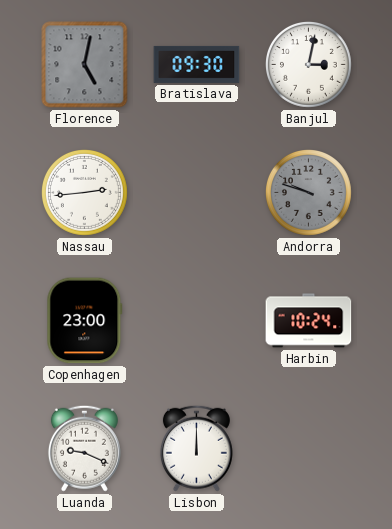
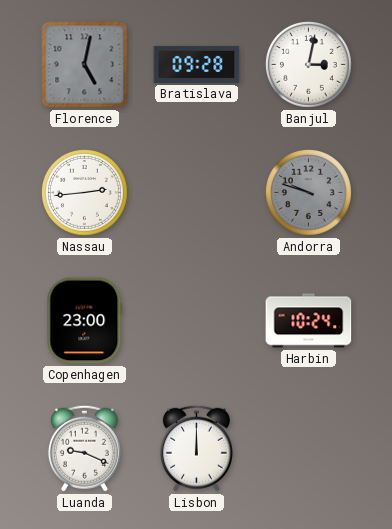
Bratislava: 09:30 -> 09:28 (197, 64)
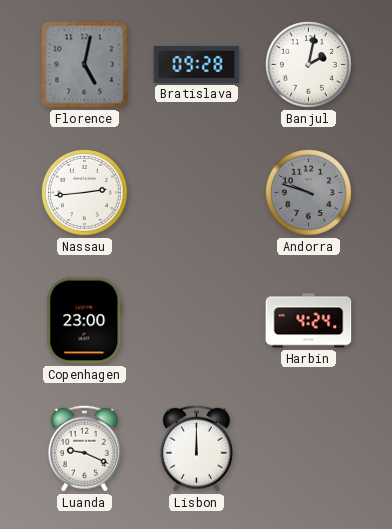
Banjul: 3:02 -> 2:02 (309, 65)
Harbin: 10:24 -> 4:24 (309, 321)
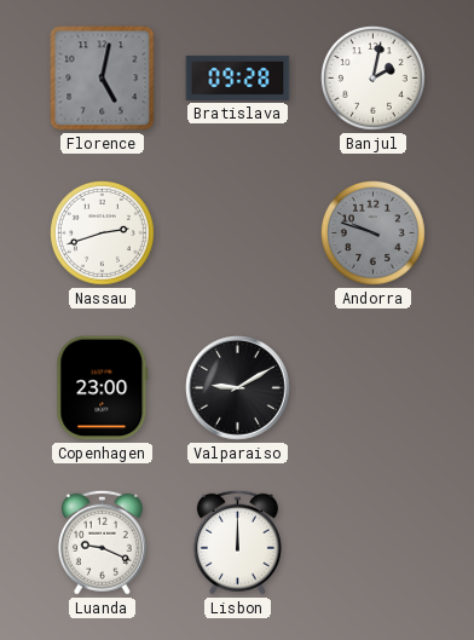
Nassau: 2:44 -> 2:42 (103, 233)
Valparaiso: none -> 9:10 (238, 388)
Harbin: 4:24 -> none (309, 321)
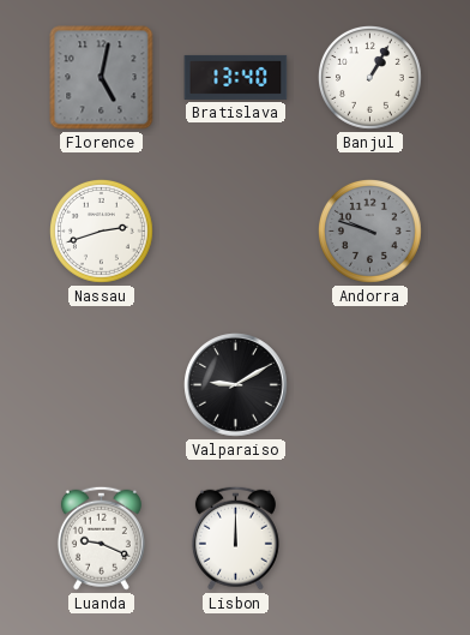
Bratislava: 09:28 -> 13:40 (236, 77)
Banjul: 2:02 -> 1:05 (370, 78)
Copenhagen: 23:00 -> none (103, 388)
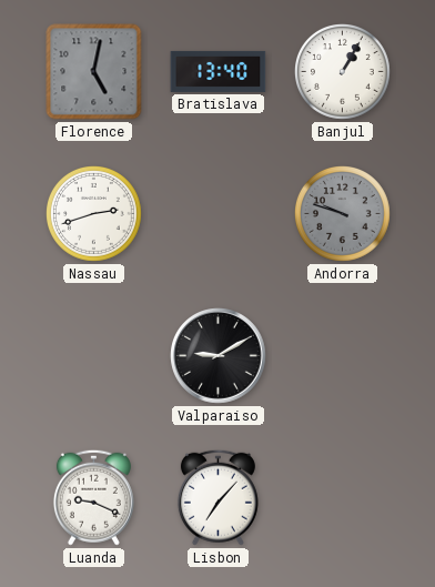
Lisbon: 12:00 -> 7:07 (217, 497)
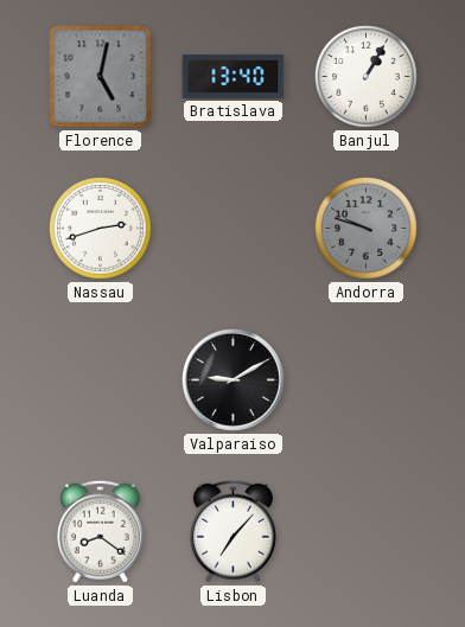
Luanda: 9:19 -> 8:21 (100, 531)
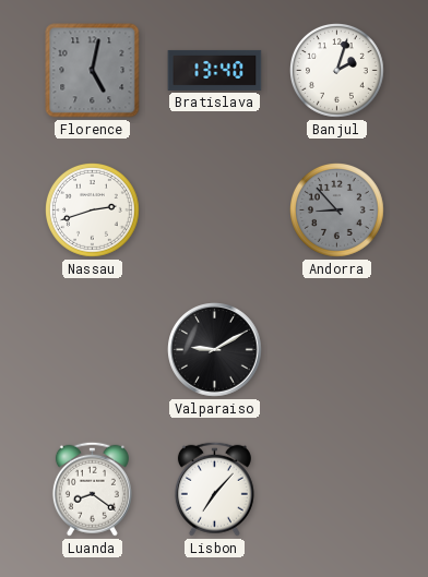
Banjul: 1:05 -> 2:03 (337, 71)
Andorra: 9:48 -> 8:53 (337, 211)
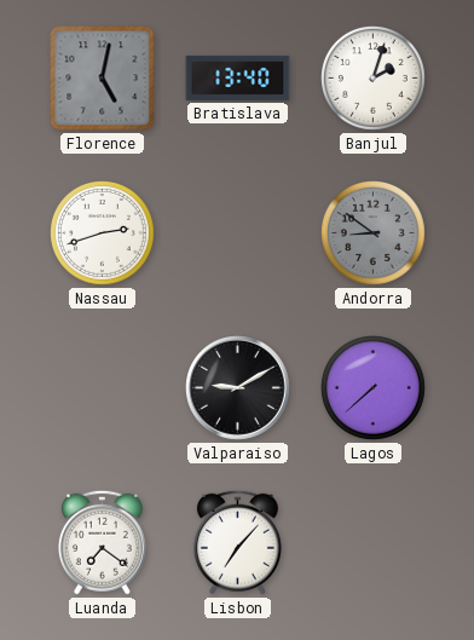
Andorra: 8:53 -> 8:51 (374, 233)
Lagos: none -> 7:38 (374, 388)
Luanda: 8:21 -> 7:21 (102, 542)
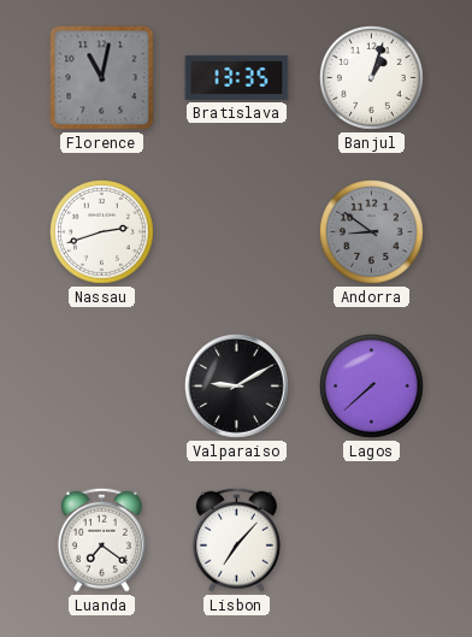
Florence: 5:02 -> 11:02 (102, 78)
Bratislava: 13:40 -> 13:35 (237, 77)
Banjul: 2:03 -> 1:03 (372, 78)
